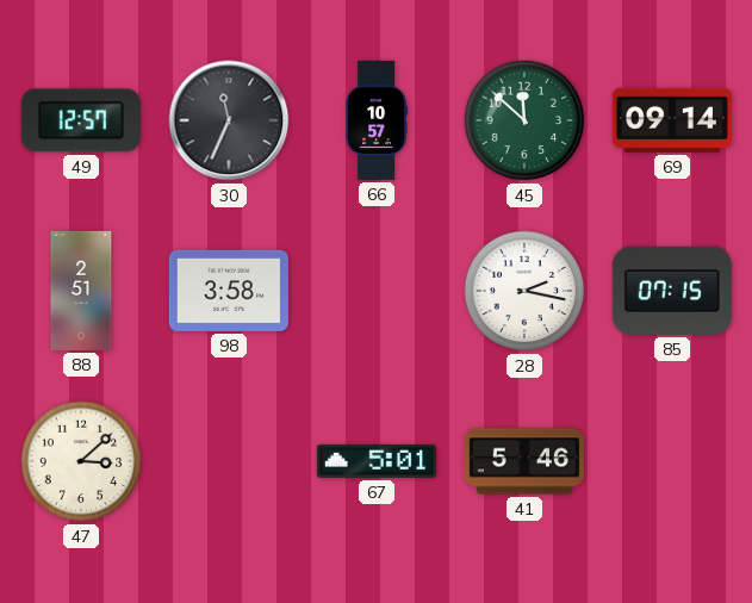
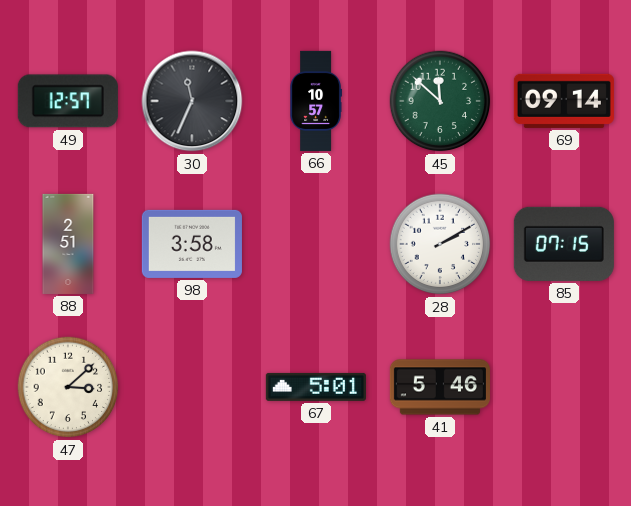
28: 2:17 -> 2:10 (440, 244)
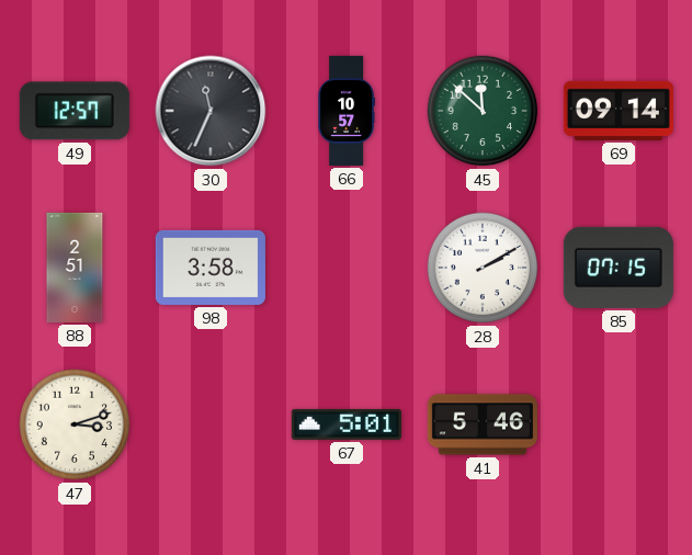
47: 3:08 -> 3:12 (75, 424)
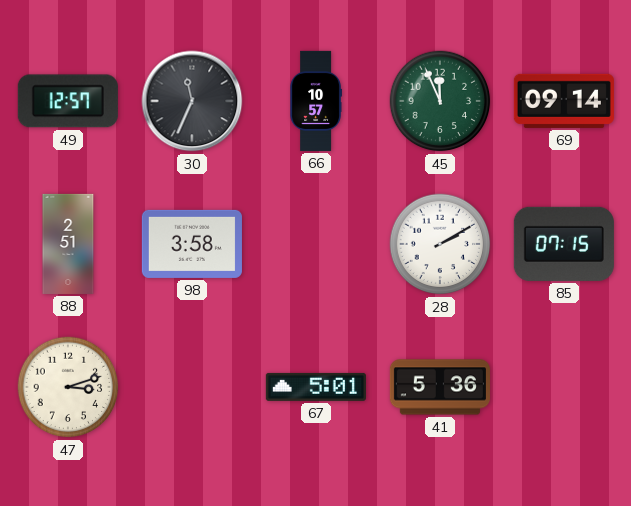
45: 11:52 -> 11:56 (440, 101)
41: 5:46 -> 5:36 (440, 387)
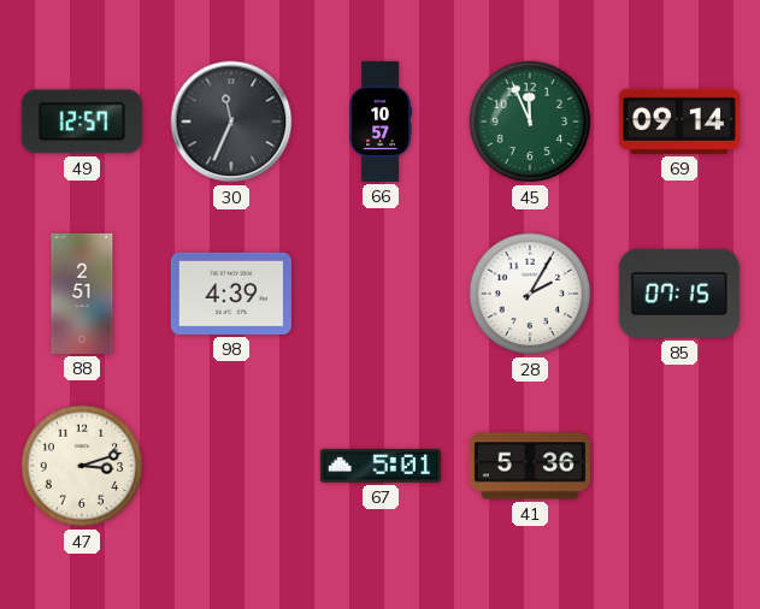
98: 3:58 -> 4:39 (231, 294)
28: 2:10 -> 2:05 (530, 294)
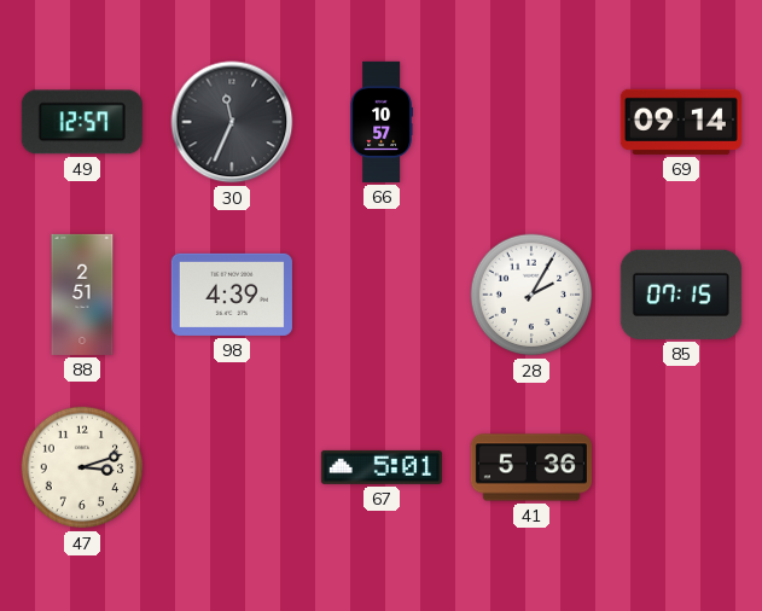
45: 11:56 -> none (530, 122)
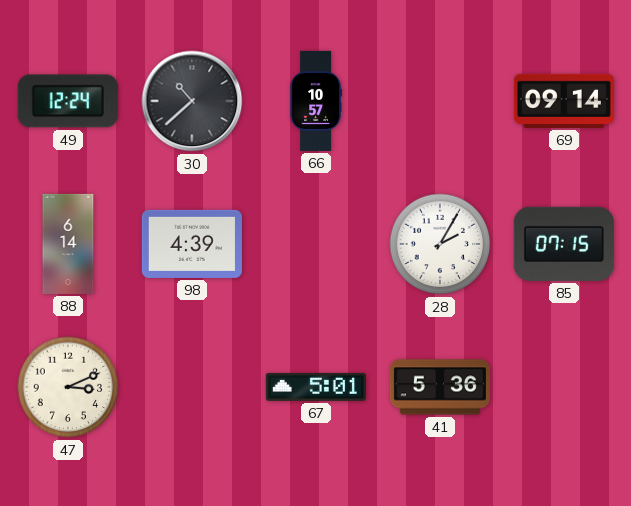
49: 12:57 -> 12:24 (68, 101)
30: 11:34 -> 10:38 (192, 101)
88: 2:51 -> 6:14 (68, 244)
47: 3:12 -> 3:11 (68, 387)
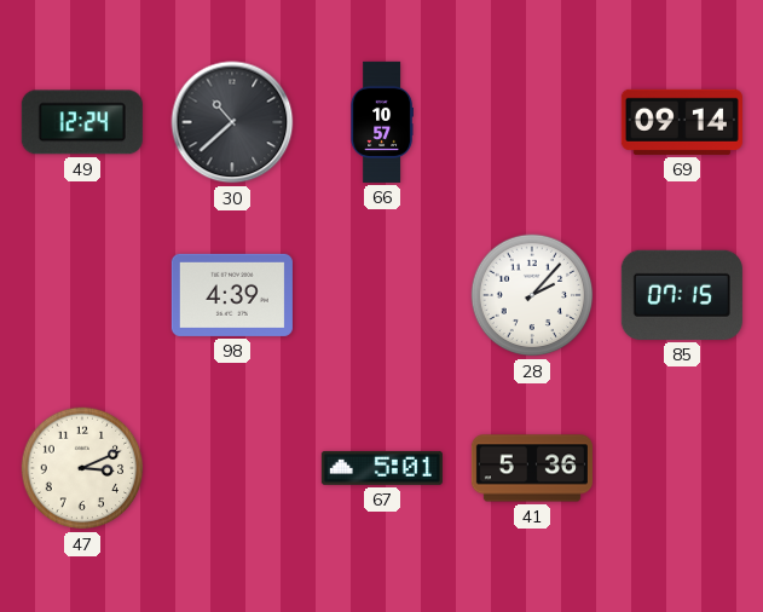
88: 6:14 -> none (68, 244)
28: 2:05 -> 2:07 (532, 295)
